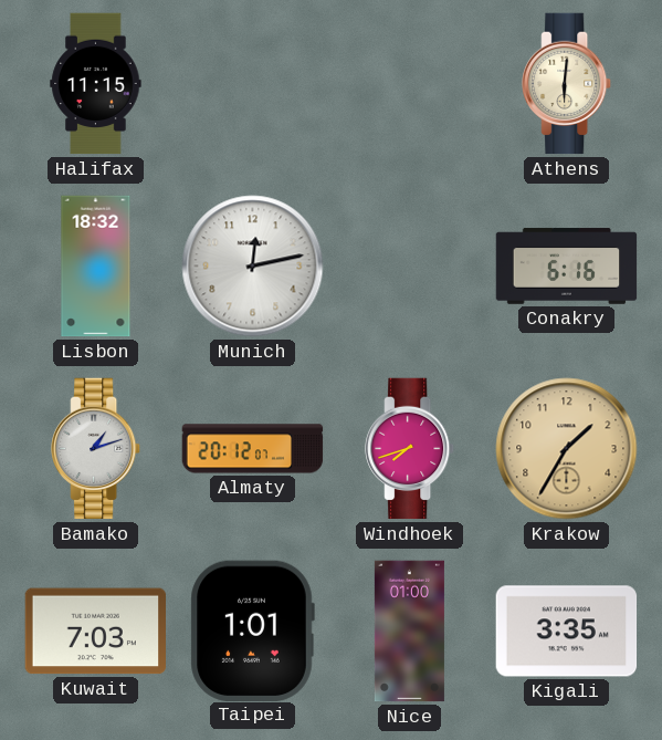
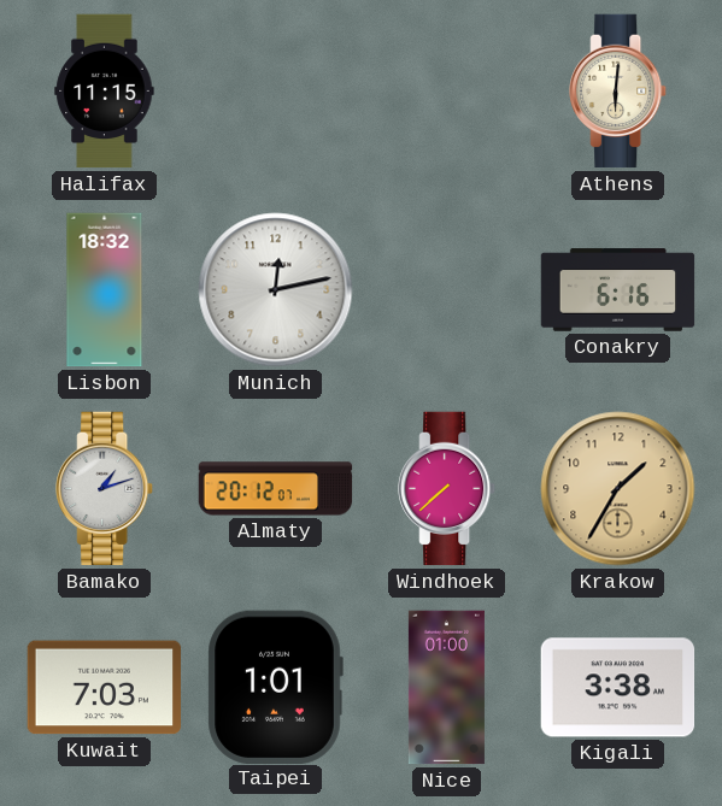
Windhoek: 7:42 -> 7:38 (447, 489)
Kigali: 3:35 -> 3:38 (618, 688)
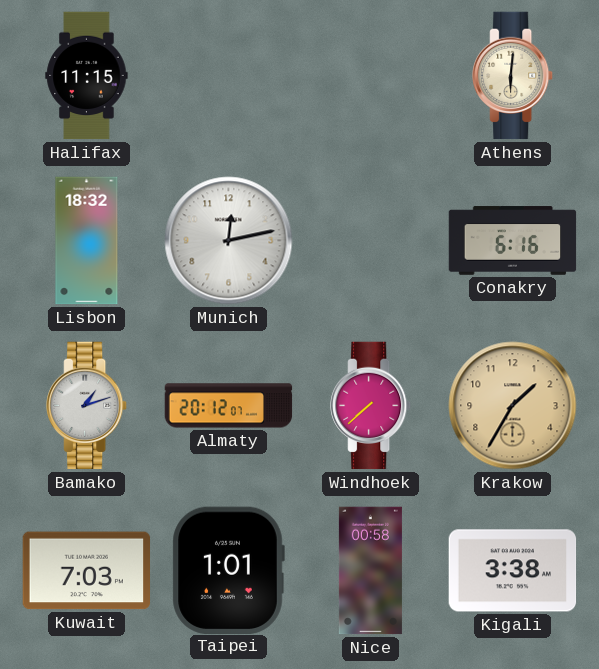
Nice: 01:00 -> 00:58 (370, 571)
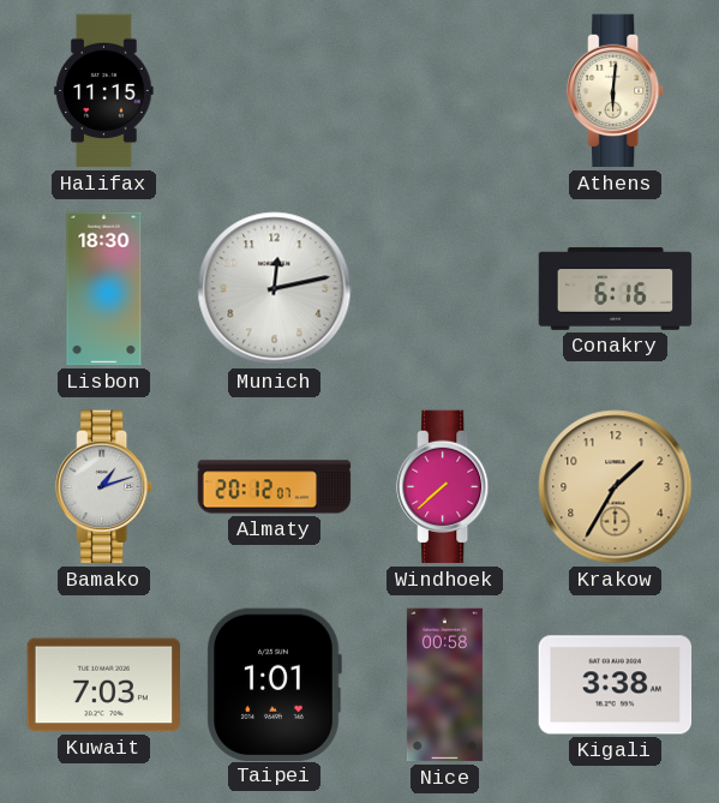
Lisbon: 18:32 -> 18:30 (104, 289)
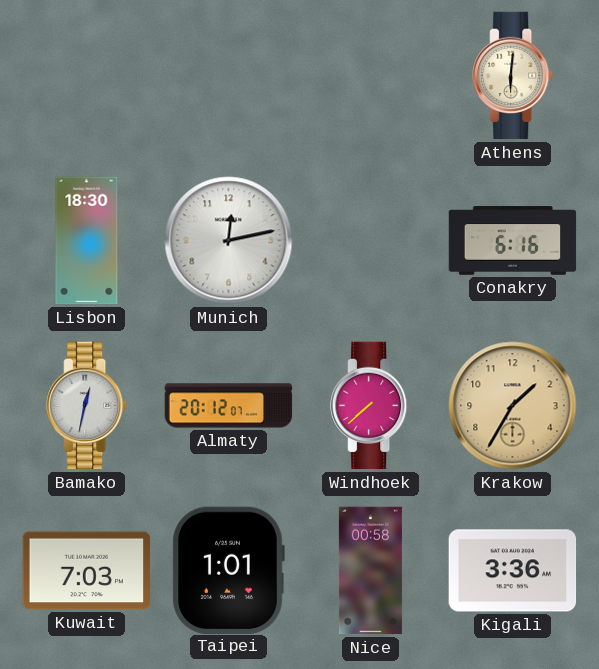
Halifax: 11:15 -> none (104, 91)
Bamako: 1:12 -> 12:32 (87, 406)
Kigali: 3:38 -> 3:36 (513, 571)
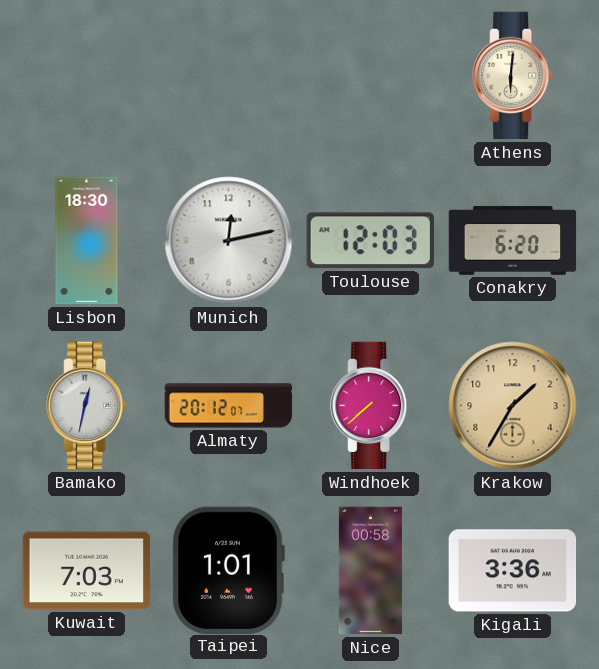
Toulouse: none -> 12:03 (370, 241)
Conakry: 6:16 -> 6:20 (513, 241)
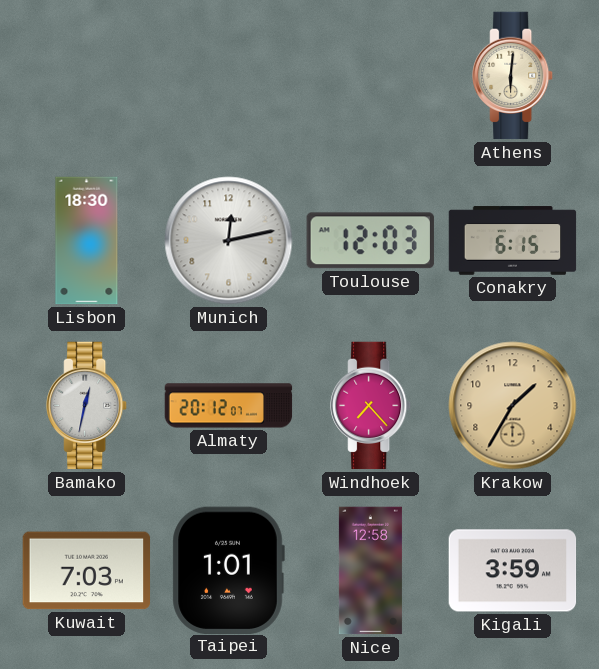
Conakry: 6:20 -> 6:15 (513, 241)
Windhoek: 7:38 -> 7:23 (371, 406)
Nice: 00:58 -> 12:58 (370, 571)
Kigali: 3:36 -> 3:59 (513, 571)
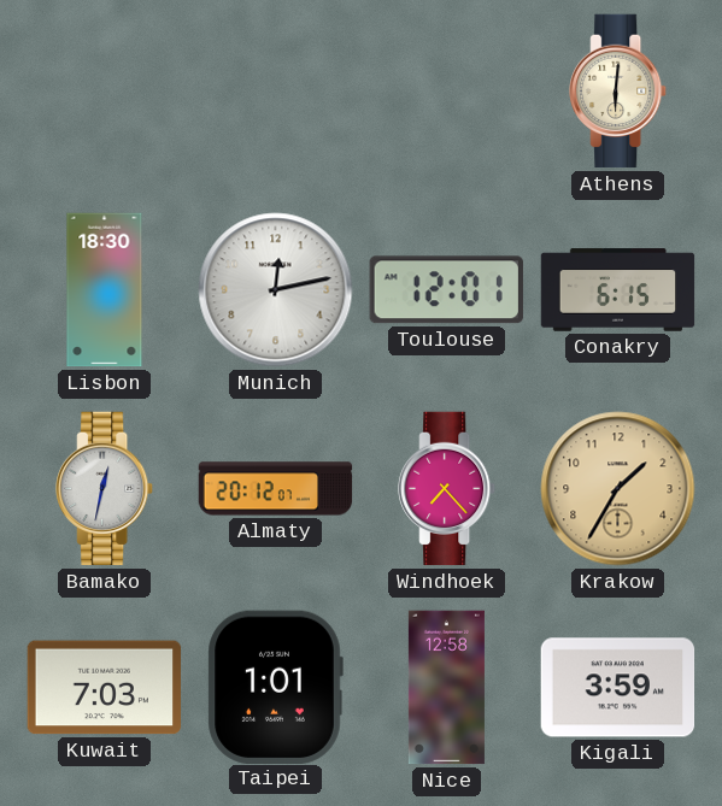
Toulouse: 12:03 -> 12:01 (446, 290)
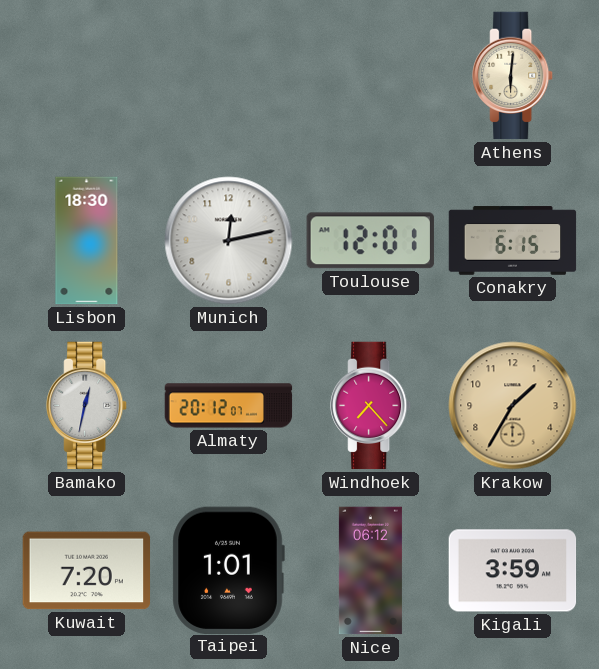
Kuwait: 7:03 -> 7:20 (87, 571)
Nice: 12:58 -> 06:12 (370, 571)
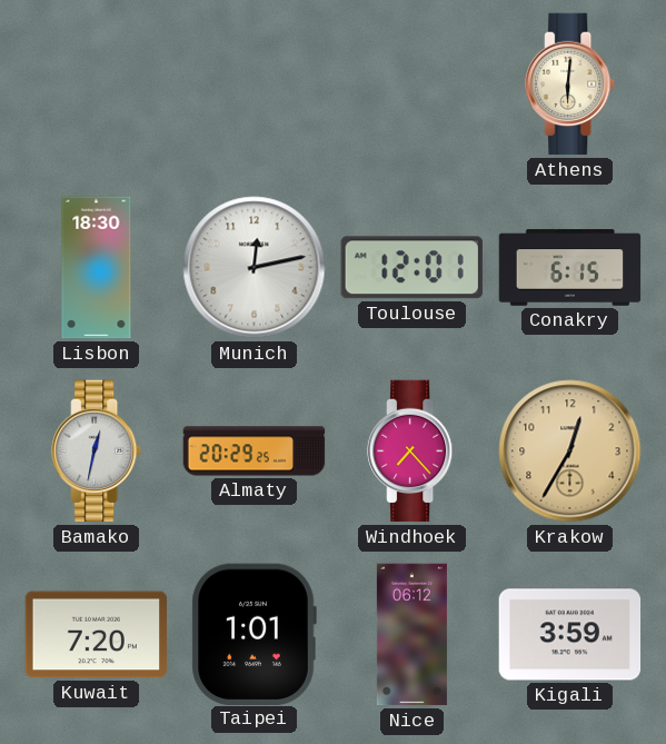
Almaty: 20:12 -> 20:29 (255, 452)
Krakow: 1:35 -> 12:35 (570, 452)
